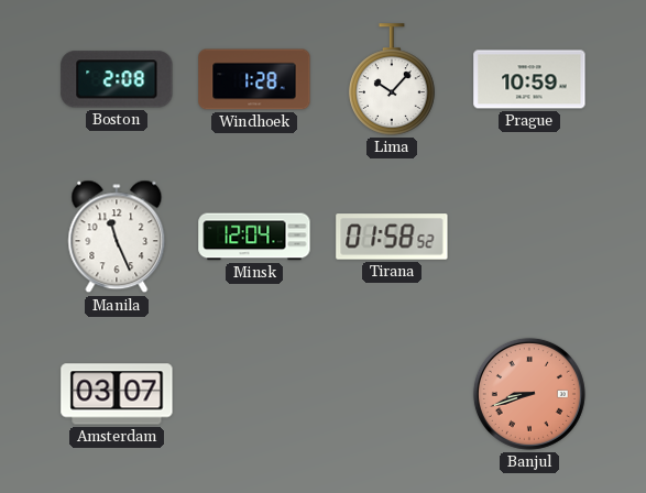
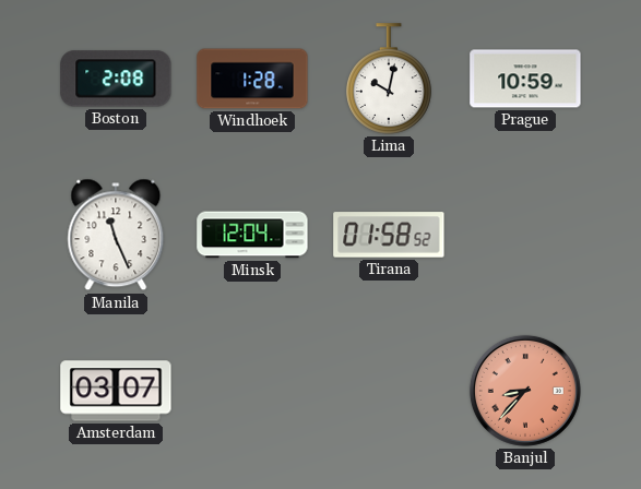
Lima: 10:07 -> 10:02 (390, 79)
Banjul: 8:42 -> 8:37 (525, 391)
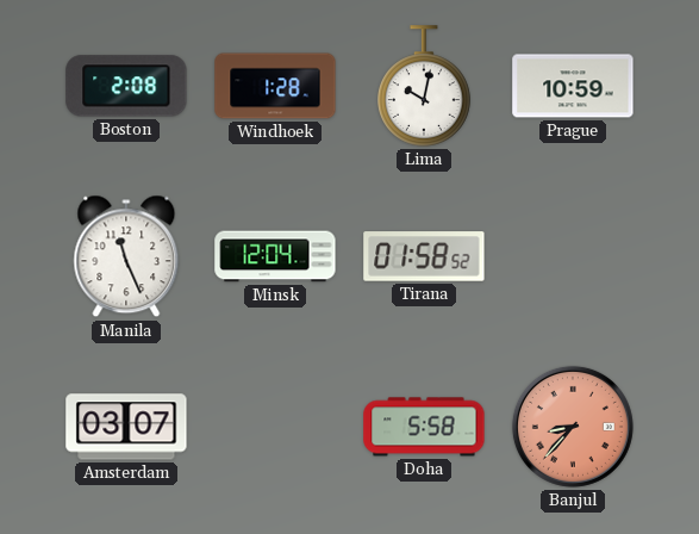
Doha: none -> 5:58 (424, 427)
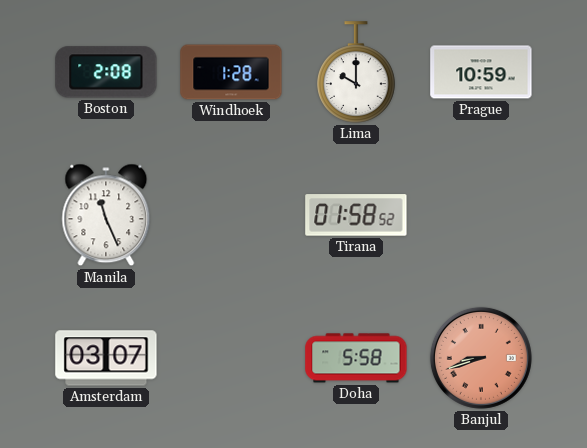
Lima: 10:02 -> 10:00 (357, 72)
Minsk: 12:04 -> none (275, 256)
Banjul: 8:37 -> 8:42 (481, 358)
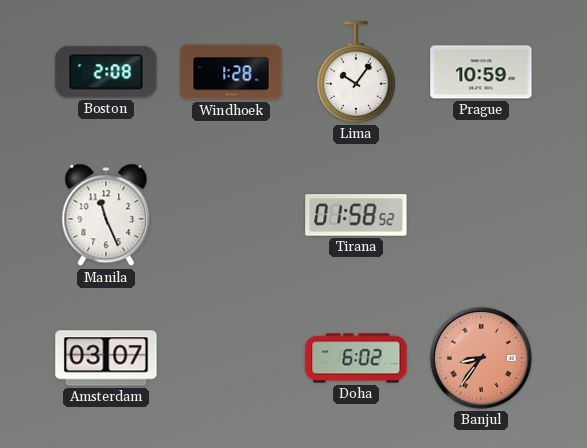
Lima: 10:00 -> 10:06 (357, 72)
Doha: 5:58 -> 6:02 (356, 358)
Banjul: 8:42 -> 8:36 (481, 358)
